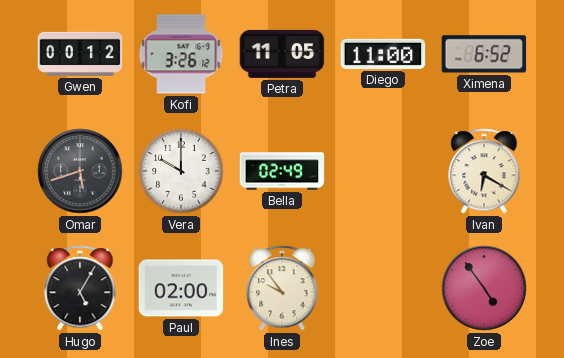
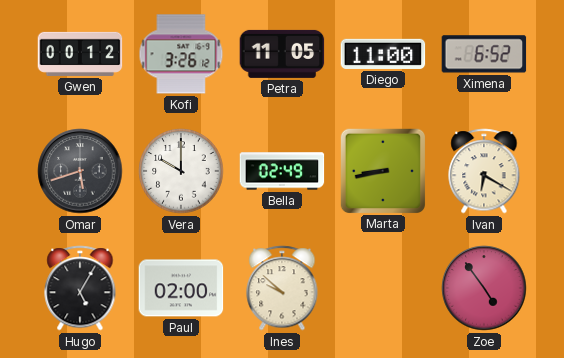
Marta: none -> 8:43 (382, 170)
Ines: 9:54 -> 9:52 (282, 288)
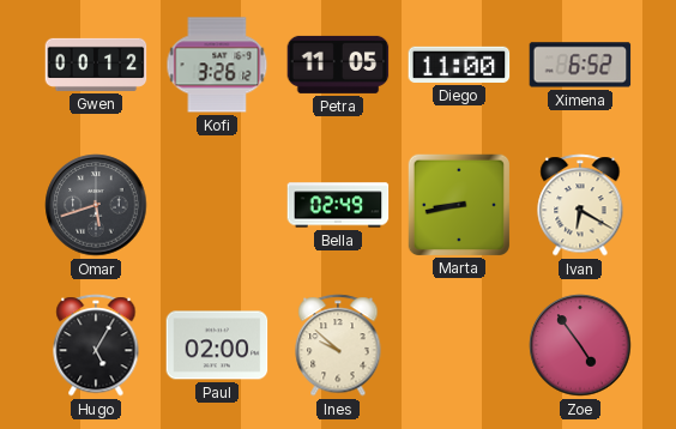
Vera: 10:00 -> none (181, 171)
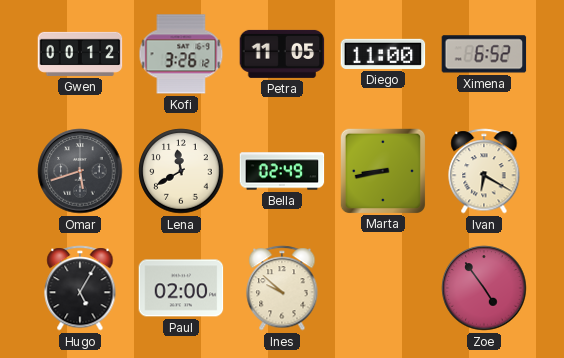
Lena: none -> 11:40 (181, 171)
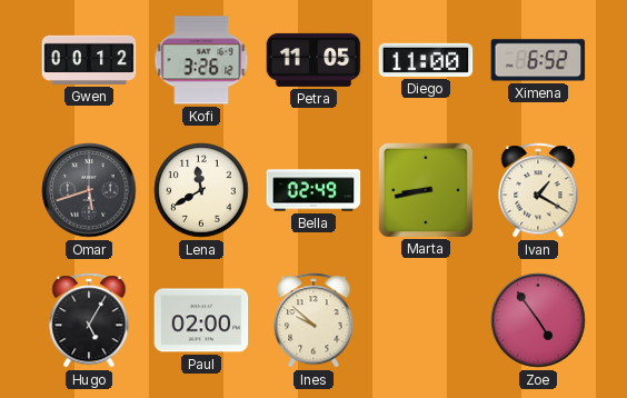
Ivan: 6:20 -> 1:20 (538, 190)
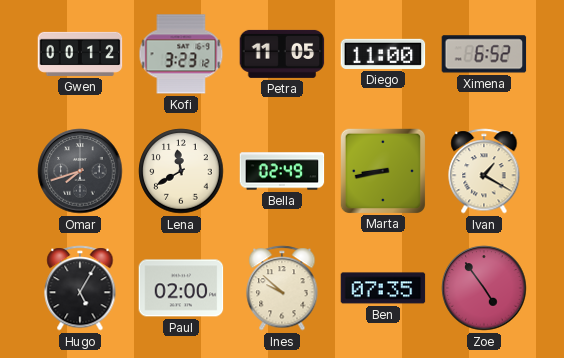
Kofi: 3:26 -> 3:23 (181, 54)
Omar: 5:42 -> 7:42 (80, 171)
Ben: none -> 07:35 (383, 288)
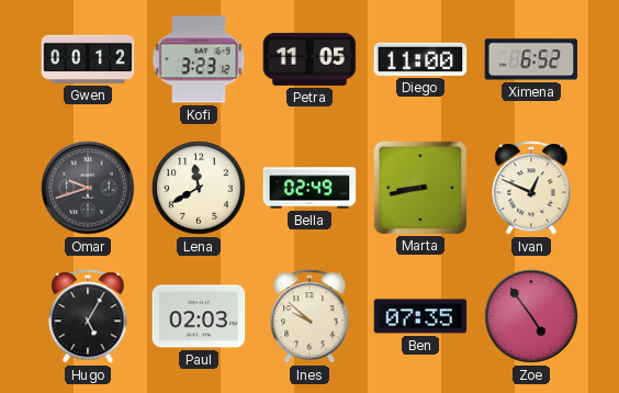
Omar: 7:42 -> 9:42 (88, 188)
Ivan: 1:20 -> 12:49 (531, 188)
Paul: 02:00 -> 02:03 (199, 316)
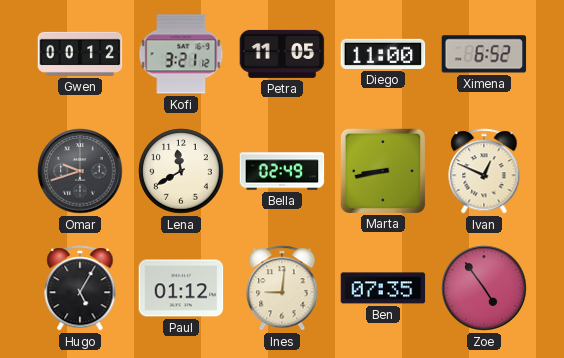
Kofi: 3:23 -> 3:21 (181, 54)
Paul: 02:03 -> 01:12 (181, 288)
Ines: 9:52 -> 9:01 (282, 288)
